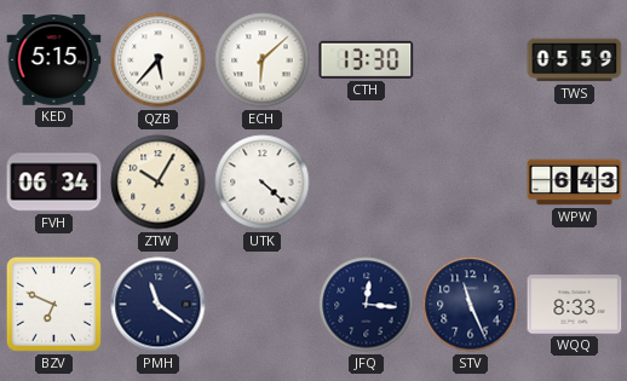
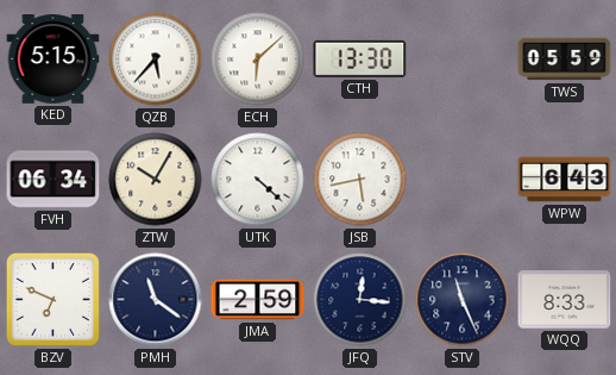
JSB: none -> 5:43 (360, 180)
JMA: none -> 2:59 (258, 300)
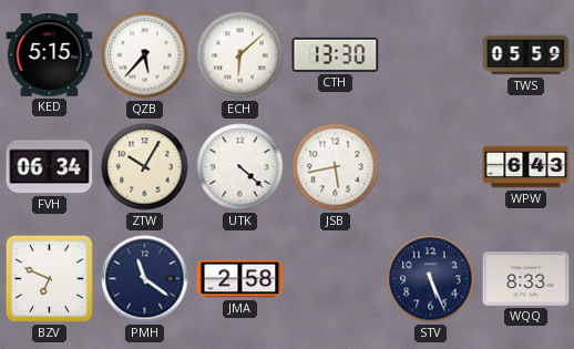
JMA: 2:59 -> 2:58 (240, 279)
JFQ: 12:16 -> none (360, 300)
STV: 11:26 -> 5:26 (431, 279)
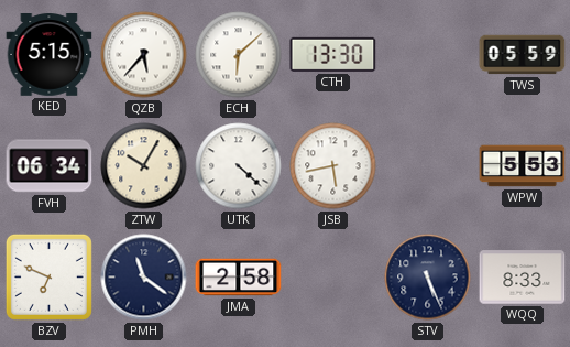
WPW: 6:43 -> 5:53 (523, 166)
